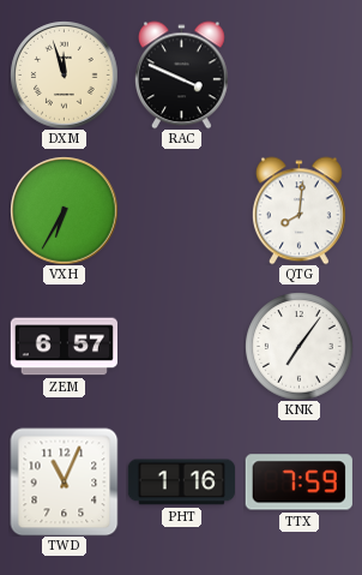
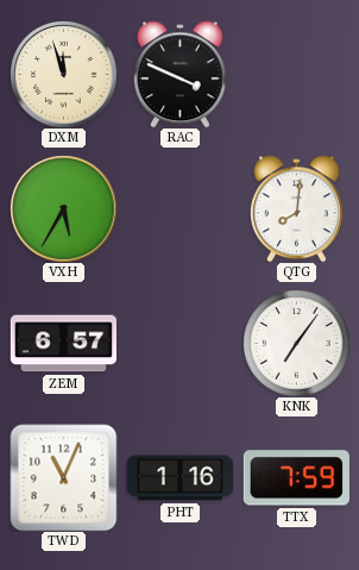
VXH: 6:35 -> 5:35 (63, 208)
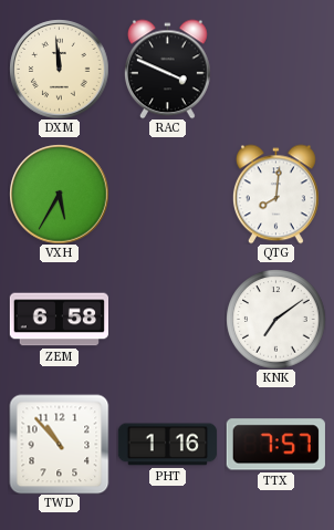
DXM: 11:57 -> 11:59 (59, 69)
ZEM: 6:57 -> 6:58 (59, 320)
KNK: 7:06 -> 7:09 (275, 319)
TWD: 11:04 -> 10:53 (59, 444)
TTX: 7:59 -> 7:57 (275, 445)
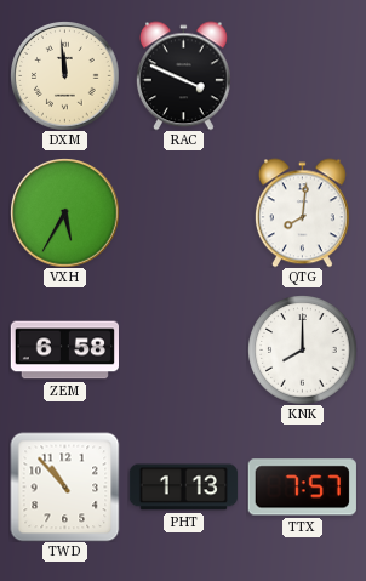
KNK: 7:09 -> 8:00 (302, 349)
PHT: 1:16 -> 1:13 (183, 488)
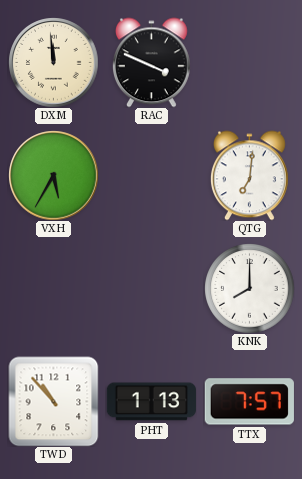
QTG: 8:01 -> 7:01 (249, 175)
ZEM: 6:58 -> none (64, 351)
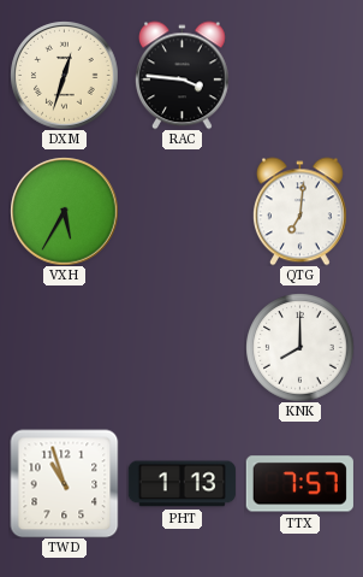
DXM: 11:59 -> 12:33 (64, 75)
RAC: 3:49 -> 3:46 (181, 75)
TWD: 10:53 -> 10:57 (64, 483)
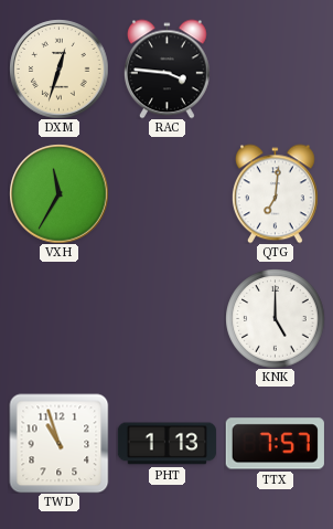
VXH: 5:35 -> 11:35 (58, 193)
KNK: 8:00 -> 5:00 (275, 318)
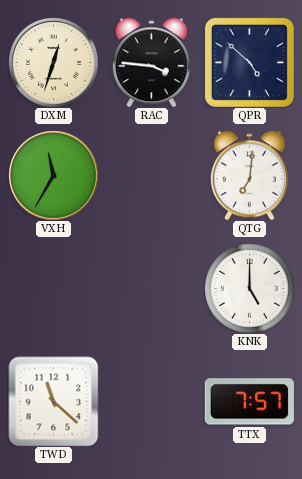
QPR: none -> 4:52 (249, 62)
TWD: 10:57 -> 11:22 (53, 401)
PHT: 1:13 -> none (166, 444)
